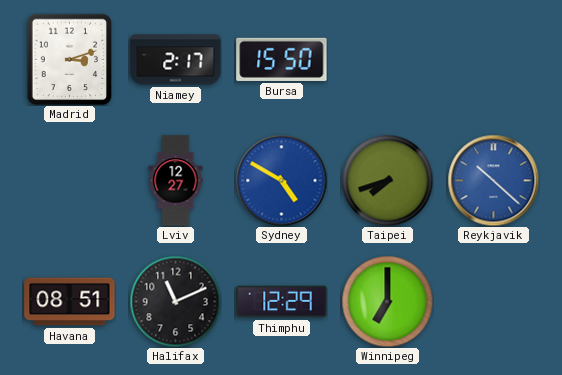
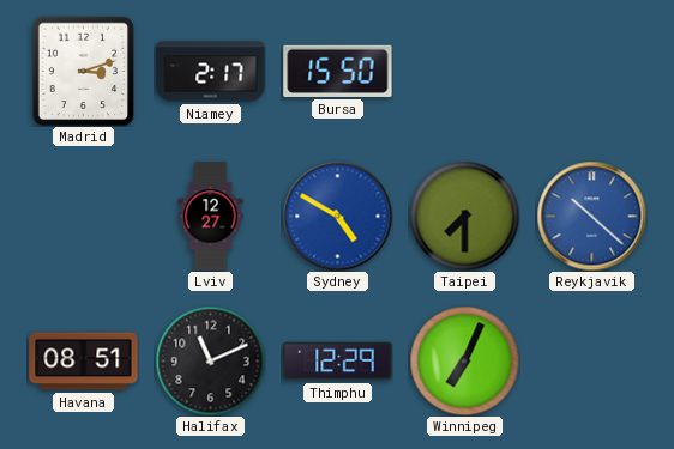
Taipei: 7:42 -> 7:30 (464, 216)
Winnipeg: 7:00 -> 7:04 (464, 360)
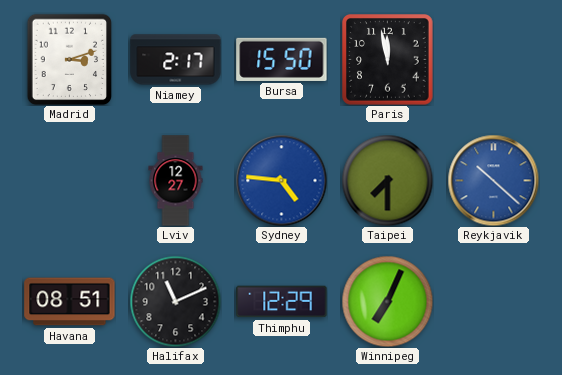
Paris: none -> 11:58 (388, 60)
Sydney: 4:50 -> 4:46 (281, 180)
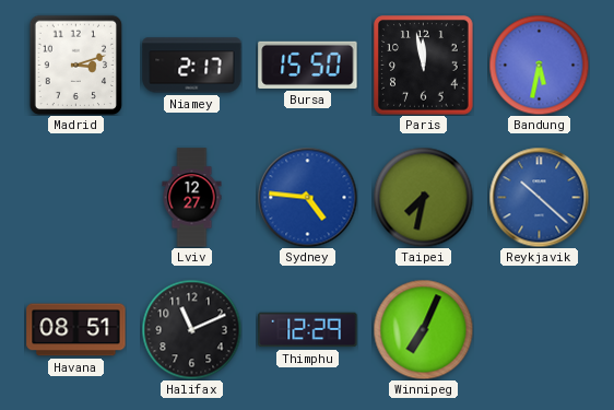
Bandung: none -> 5:32 (539, 65)
Taipei: 7:30 -> 7:32 (423, 197)
